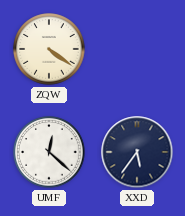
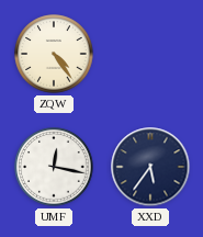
ZQW: 4:21 -> 4:24 (54, 54)
UMF: 12:22 -> 12:17 (54, 167)
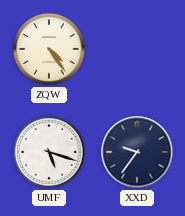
UMF: 12:17 -> 5:18 (49, 152)
XXD: 5:36 -> 9:36 (137, 152)
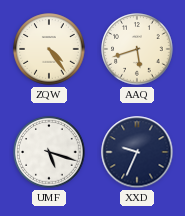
AAQ: none -> 5:42 (137, 49)
XXD: 9:36 -> 9:34 (137, 152)
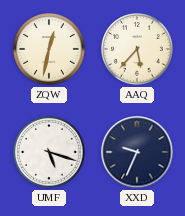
ZQW: 4:24 -> 12:32 (49, 49)
AAQ: 5:42 -> 5:37 (137, 49)
